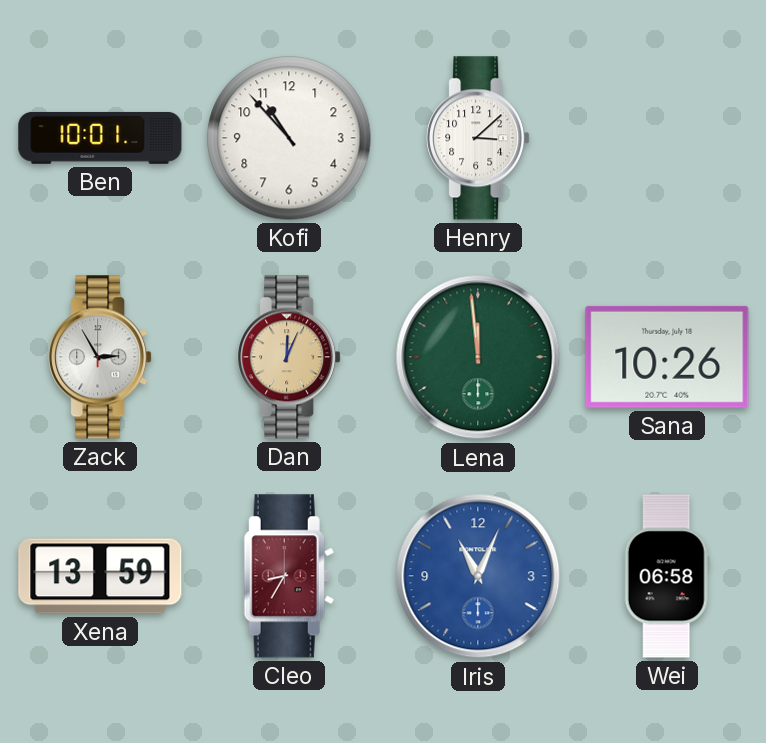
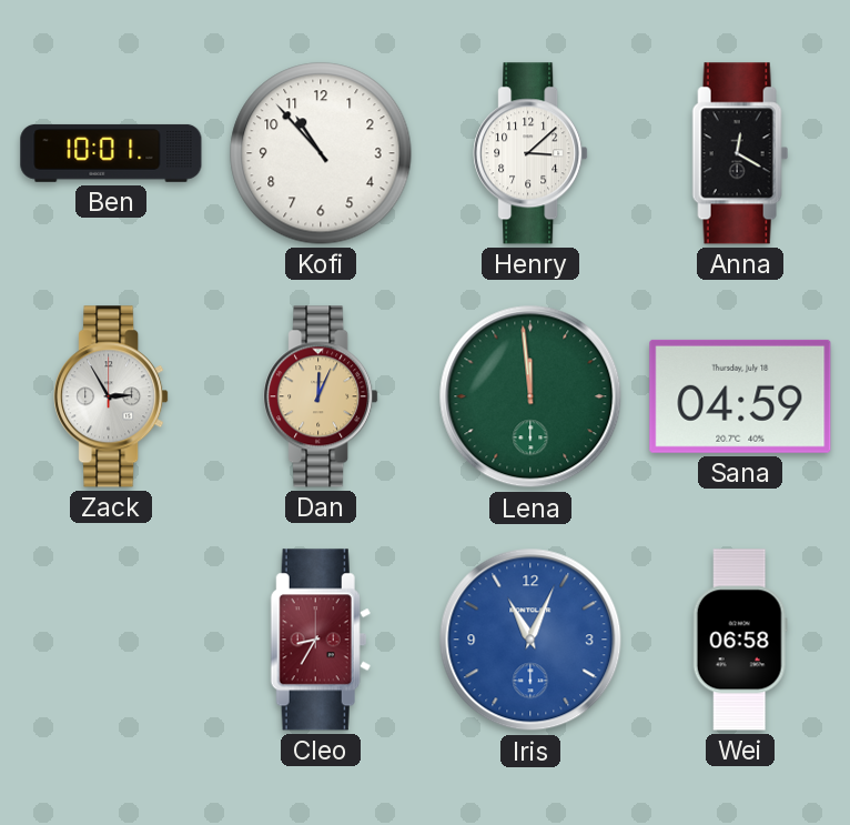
Anna: none -> 12:20 (740, 153)
Sana: 10:26 -> 04:59 (740, 396)
Xena: 13:59 -> none (100, 576)
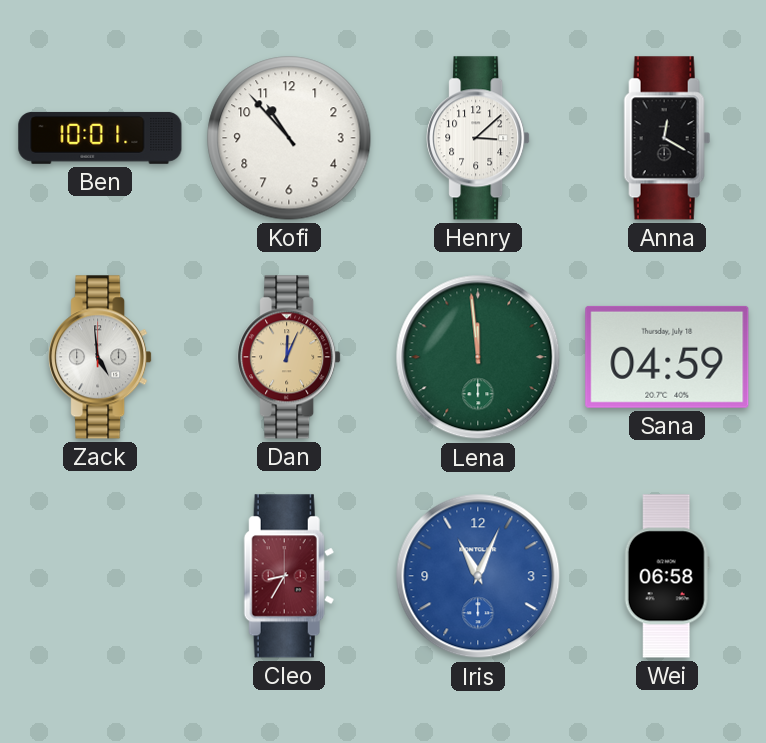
Zack: 2:55 -> 4:59 (100, 357)
